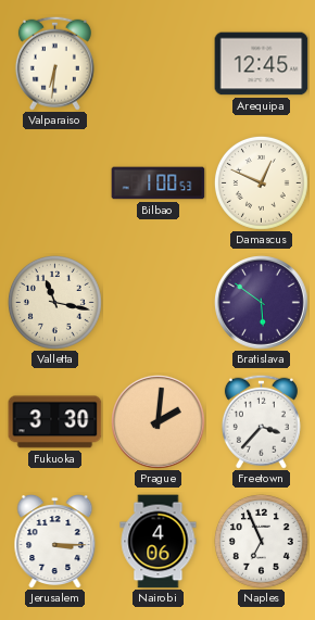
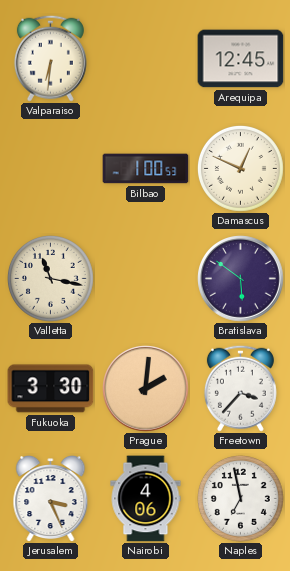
Jerusalem: 3:15 -> 3:26 (51, 499)
Naples: 6:56 -> 6:58 (240, 498)
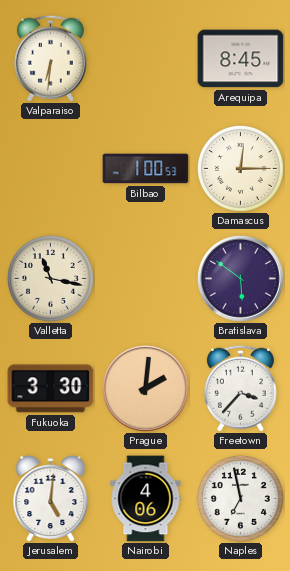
Arequipa: 12:45 -> 8:45 (241, 59)
Damascus: 12:49 -> 12:15 (240, 168)
Jerusalem: 3:26 -> 5:01 (51, 499)
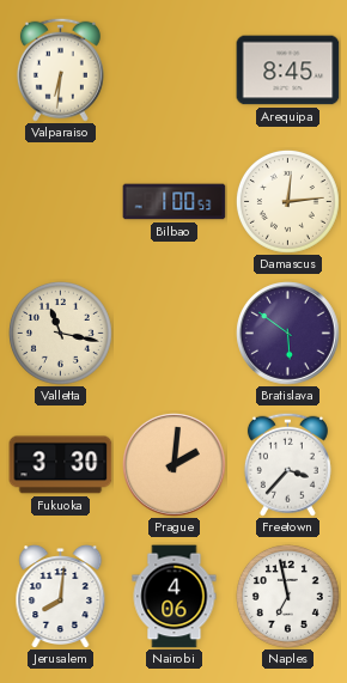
Damascus: 12:15 -> 12:14 (287, 201)
Jerusalem: 5:01 -> 8:01 (61, 597)
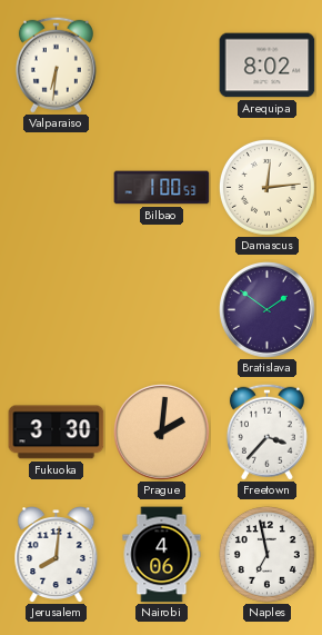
Arequipa: 8:45 -> 8:02 (268, 66)
Valletta: 11:17 -> none (60, 333)
Bratislava: 5:51 -> 1:51 (268, 310)
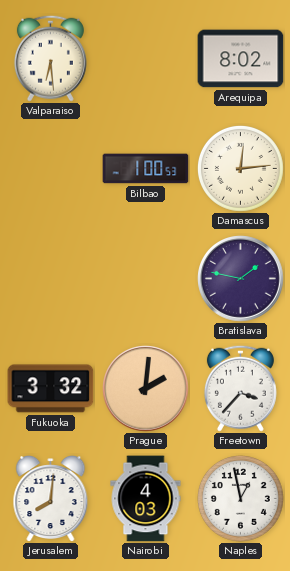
Valparaiso: 6:31 -> 6:29 (50, 58)
Bratislava: 1:51 -> 1:47 (241, 279)
Fukuoka: 3:30 -> 3:32 (51, 389)
Nairobi: 4:06 -> 4:03 (146, 499)
Naples: 6:58 -> 12:58 (240, 498)
